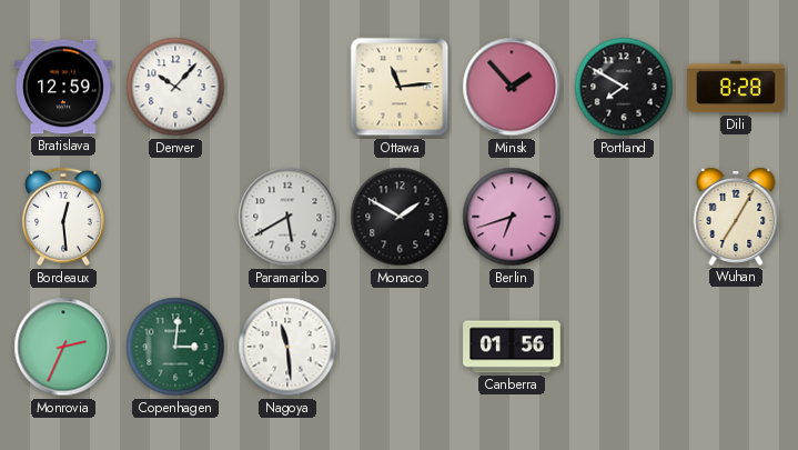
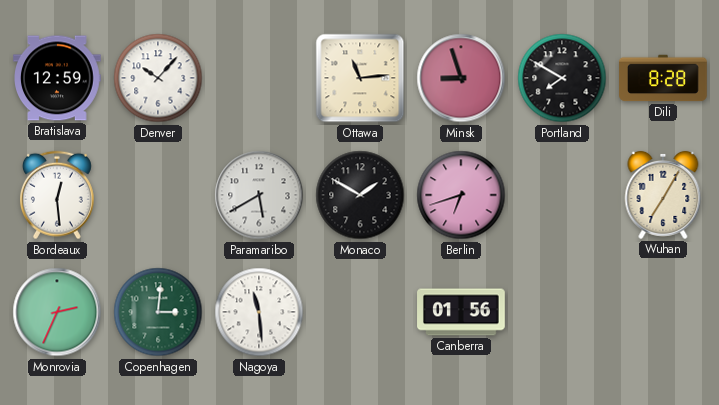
Minsk: 1:53 -> 8:57 (461, 78)
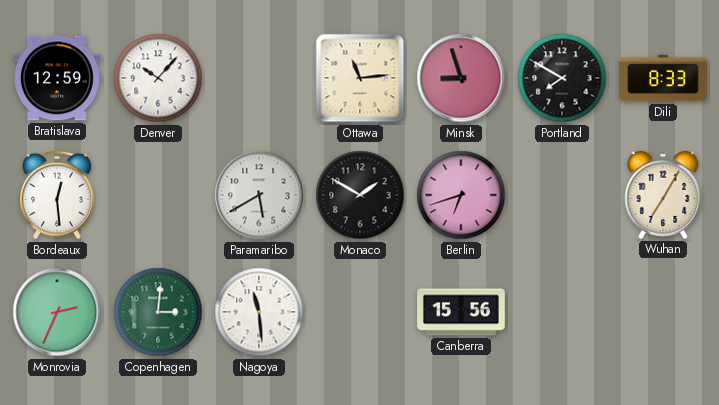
Dili: 8:28 -> 8:33 (663, 78)
Canberra: 01:56 -> 15:56 (461, 312)
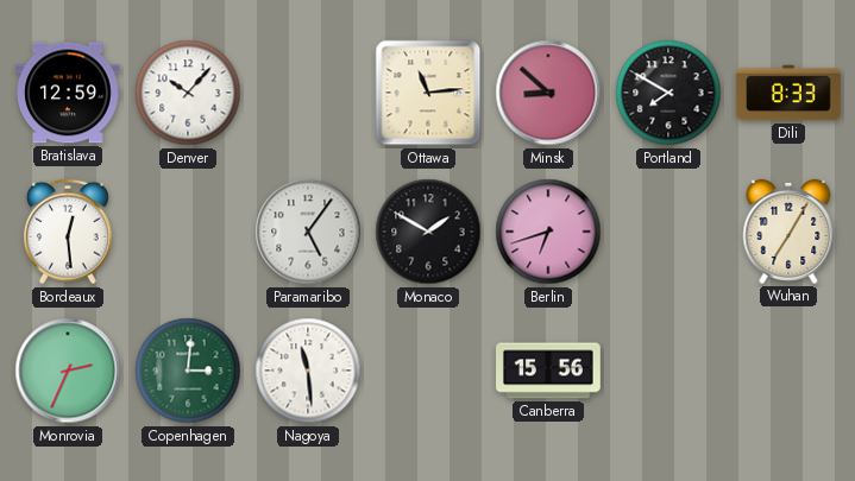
Minsk: 8:57 -> 8:52 (548, 93)
Paramaribo: 5:40 -> 5:06 (308, 232)
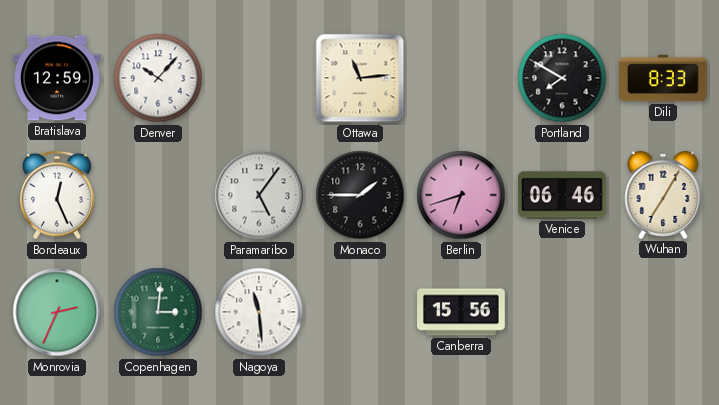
Minsk: 8:52 -> none (548, 93)
Bordeaux: 12:29 -> 12:26 (57, 195)
Monaco: 1:50 -> 1:45 (360, 195)
Venice: none -> 06:46 (563, 195)
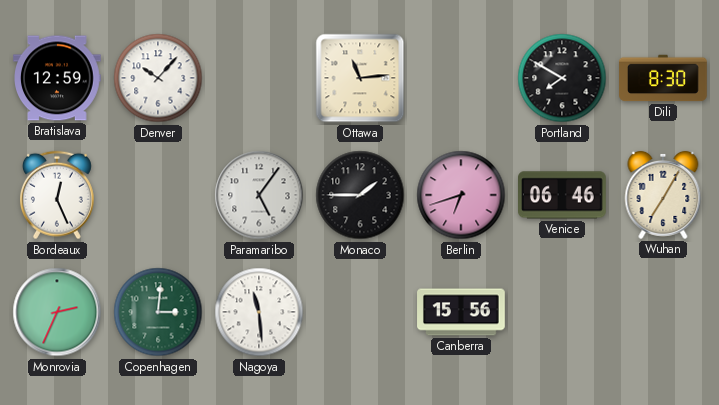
Dili: 8:33 -> 8:30 (663, 78)
